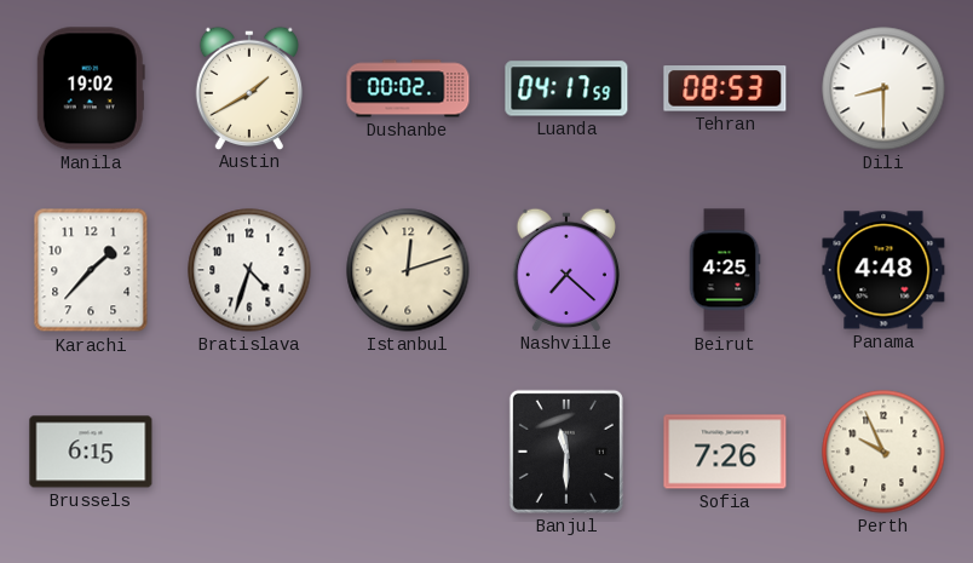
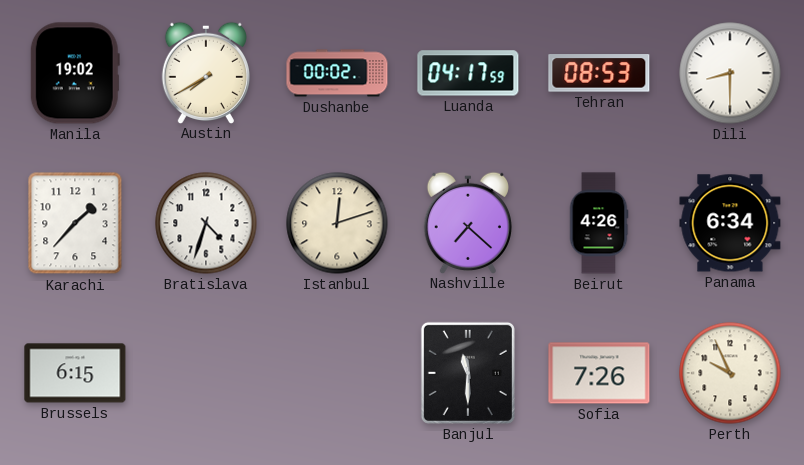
Austin: 1:40 -> 7:40 (206, 72)
Beirut: 4:25 -> 4:26 (599, 223)
Panama: 4:48 -> 6:34 (730, 223)
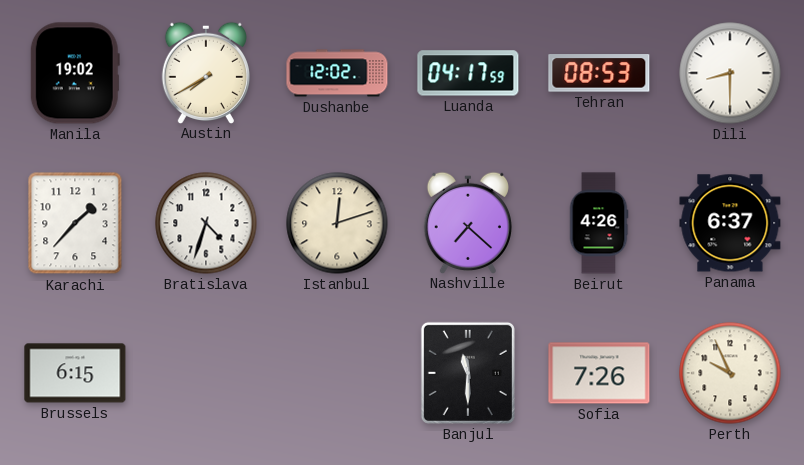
Dushanbe: 00:02 -> 12:02 (337, 73)
Panama: 6:34 -> 6:37 (730, 223)
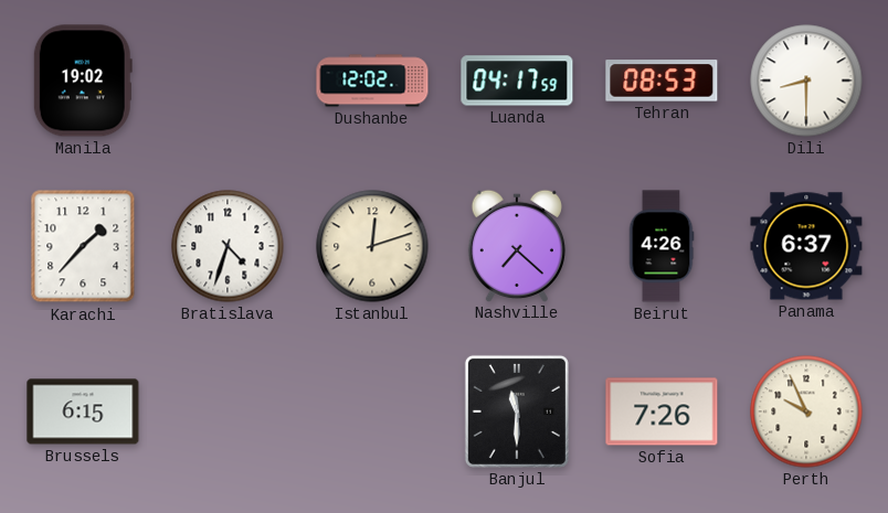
Austin: 7:40 -> none (206, 72)
